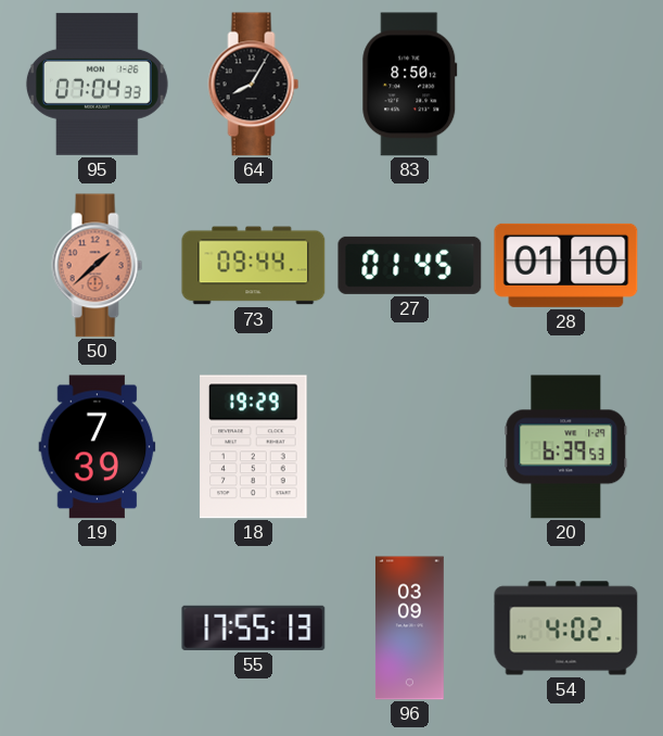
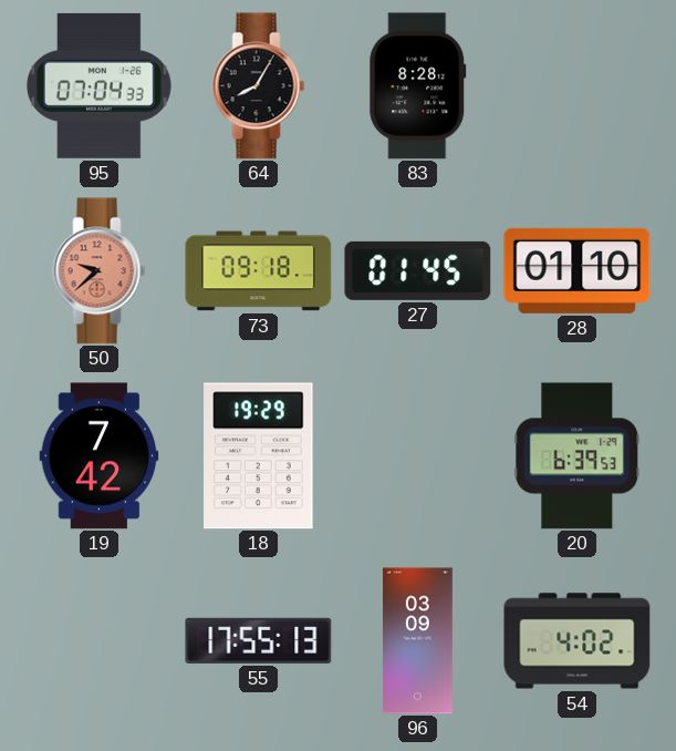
83: 8:50 -> 8:28 (418, 86)
50: 1:38 -> 9:38 (100, 271)
73: 09:44 -> 09:18 (259, 271)
19: 7:39 -> 7:42 (100, 456)
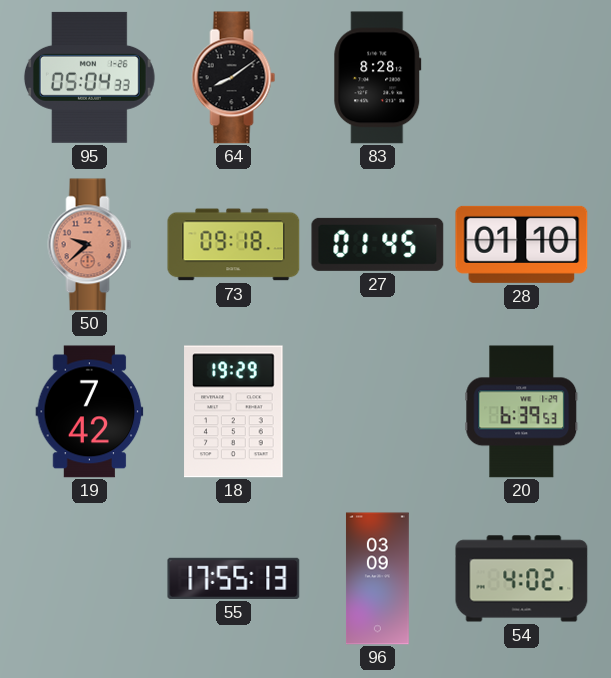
95: 07:04 -> 05:04 (89, 77)
64: 8:05 -> 8:09 (234, 78)
